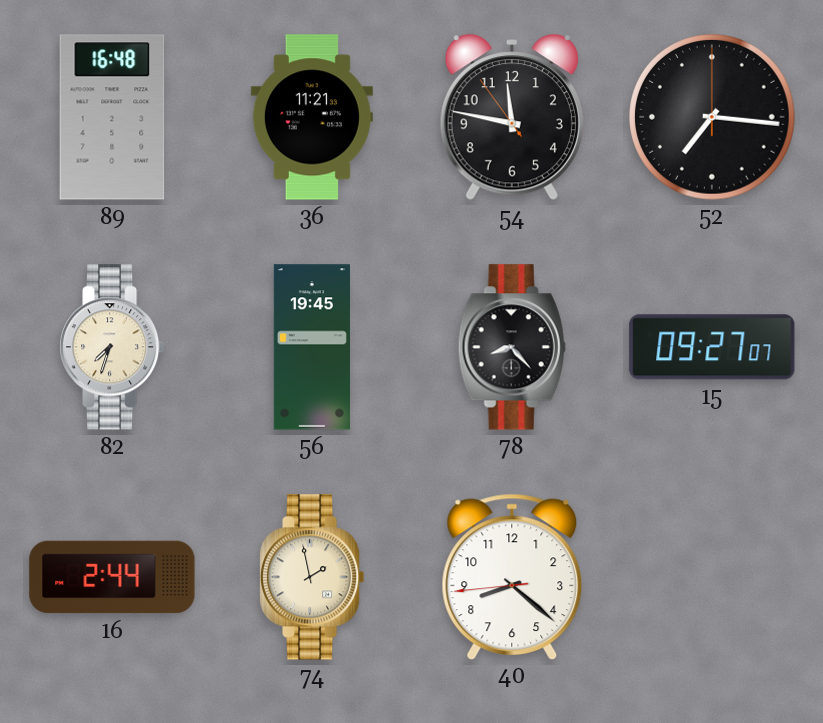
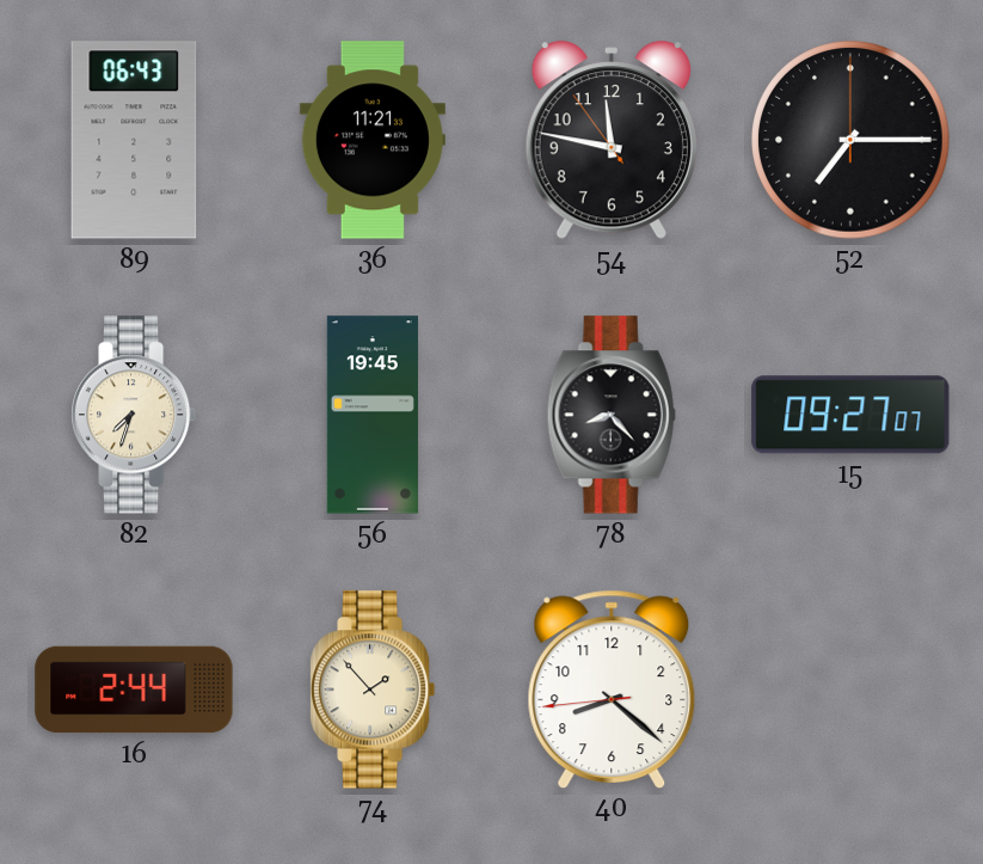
89: 16:48 -> 06:43 (134, 140)
52: 7:16 -> 7:15 (852, 140)
74: 1:58 -> 1:53 (373, 690)
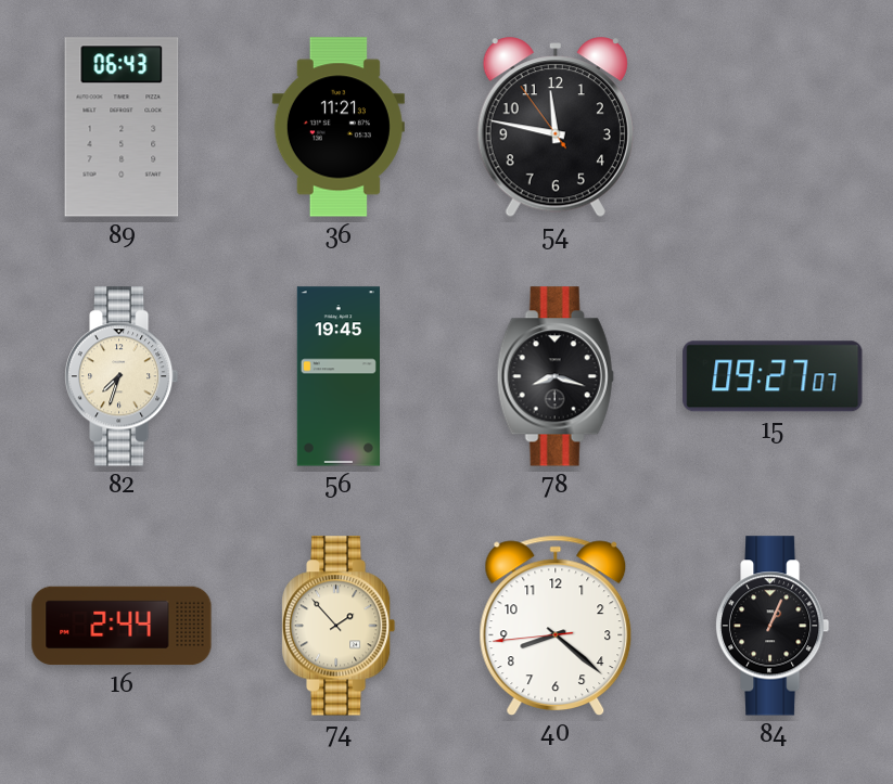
52: 7:15 -> none (852, 140)
78: 8:23 -> 8:18 (556, 376)
84: none -> 1:04 (773, 626)
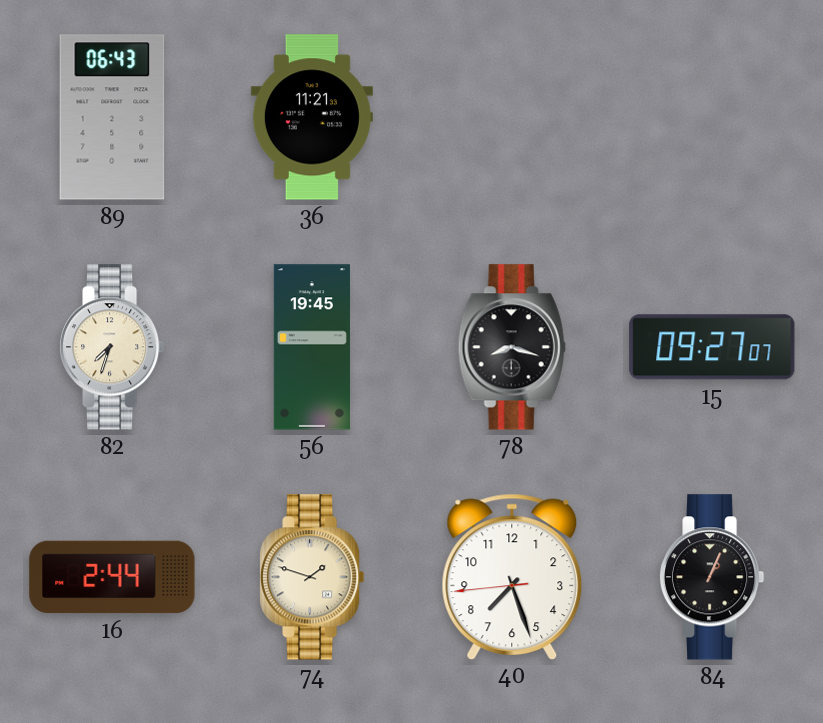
54: 11:46 -> none (556, 128)
74: 1:53 -> 1:48 (312, 577)
40: 8:21 -> 7:26 (512, 576)
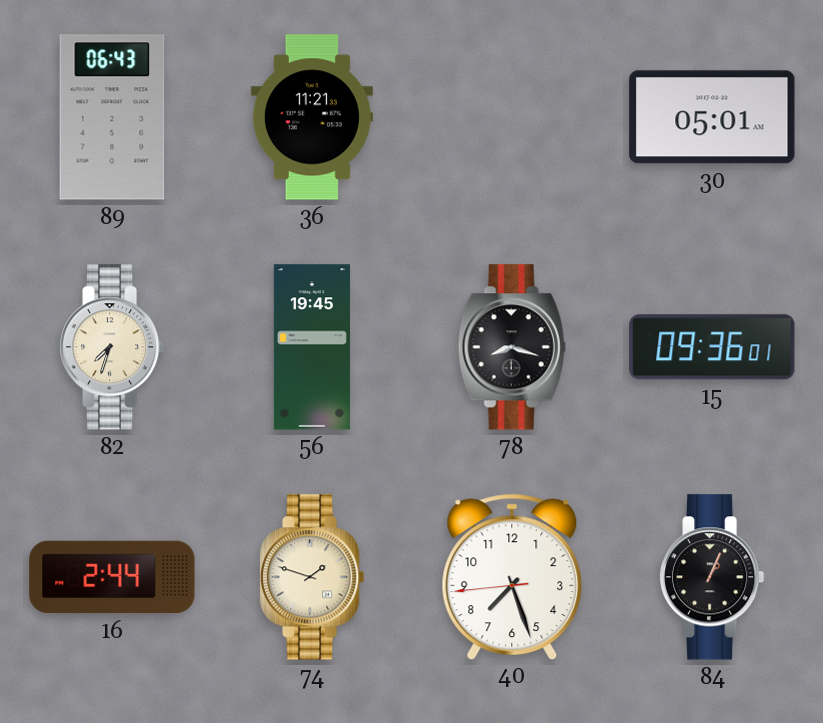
30: none -> 05:01 (712, 117)
15: 09:27 -> 09:36 (712, 347)
